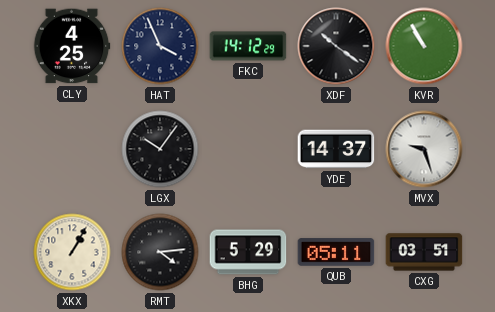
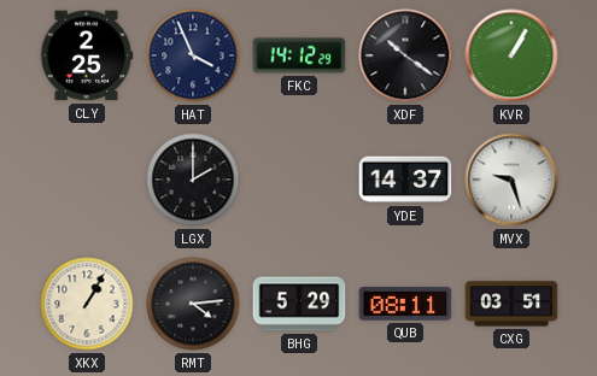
CLY: 4:25 -> 2:25 (87, 55)
KVR: 10:55 -> 1:05 (511, 55)
LGX: 10:06 -> 2:00 (193, 180)
QUB: 05:11 -> 08:11 (405, 304)
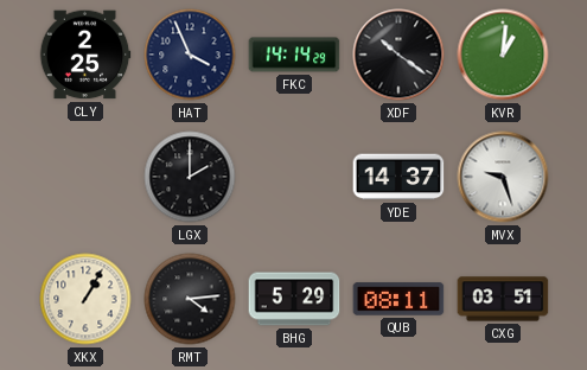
FKC: 14:12 -> 14:14 (294, 55)
KVR: 1:05 -> 1:01 (503, 55)
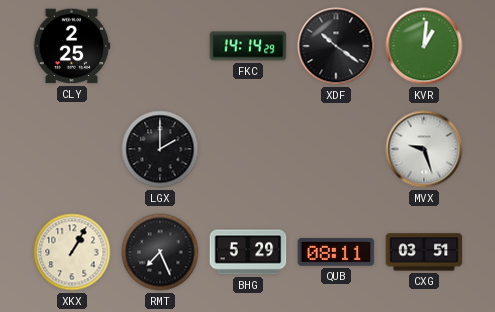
HAT: 3:56 -> none (190, 55)
YDE: 14:37 -> none (398, 177)
RMT: 4:14 -> 7:26 (160, 252)
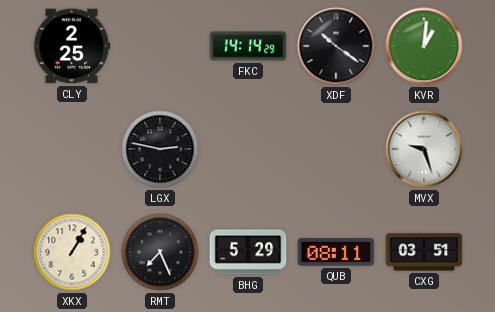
LGX: 2:00 -> 2:47 (160, 149)
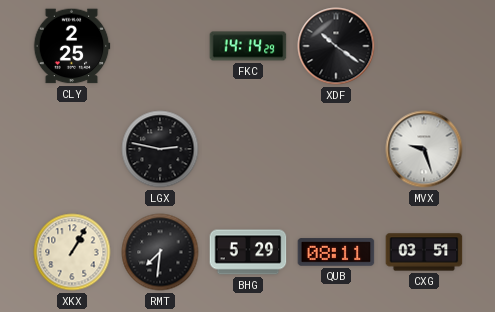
KVR: 1:01 -> none (424, 46)
RMT: 7:26 -> 7:31 (160, 252)
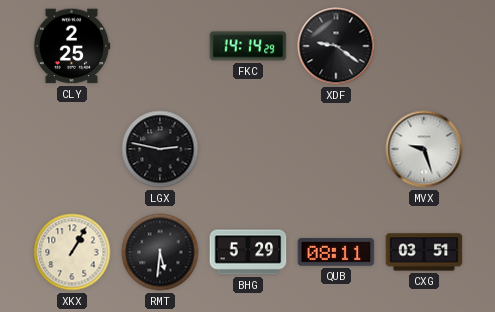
XDF: 10:21 -> 9:21 (336, 46)
RMT: 7:31 -> 5:31 (160, 252)
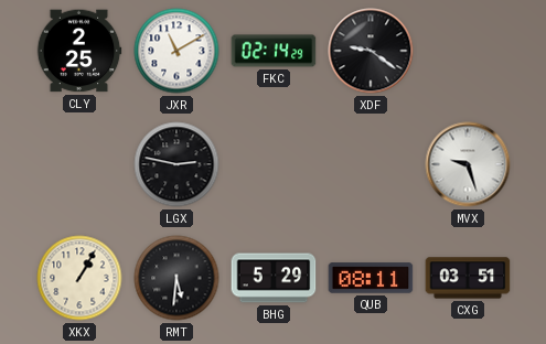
JXR: none -> 11:10 (176, 51)
FKC: 14:14 -> 02:14 (274, 51)
